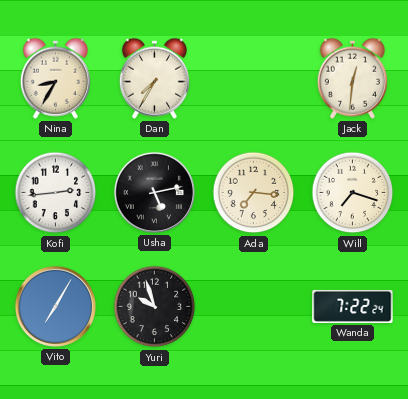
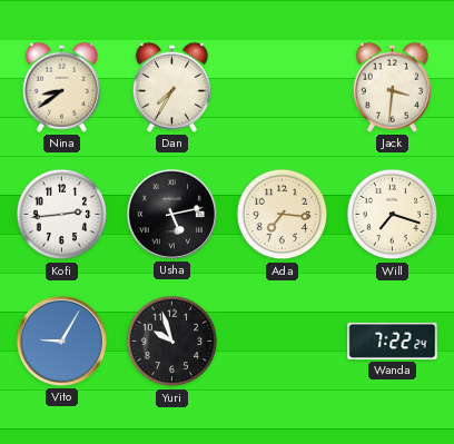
Nina: 8:35 -> 8:39 (61, 87)
Jack: 12:31 -> 3:31 (392, 87)
Vito: 7:05 -> 9:05 (61, 341)
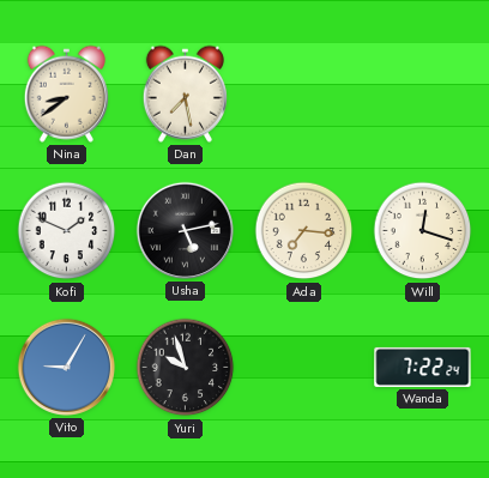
Dan: 7:35 -> 7:28 (185, 93)
Jack: 3:31 -> none (392, 87)
Kofi: 2:44 -> 1:49 (67, 231)
Will: 7:18 -> 12:18 (423, 231)
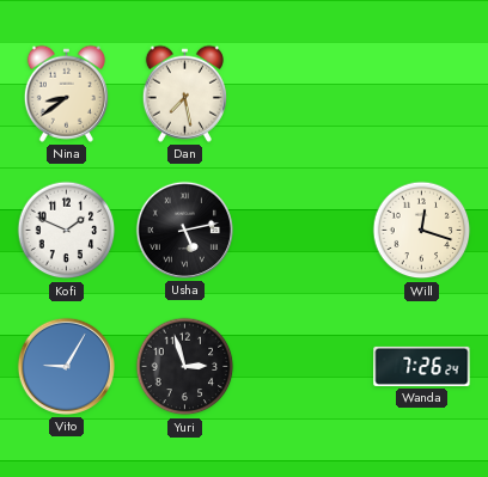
Ada: 7:16 -> none (304, 231)
Yuri: 9:57 -> 2:57 (185, 367)
Wanda: 7:22 -> 7:26 (422, 366)
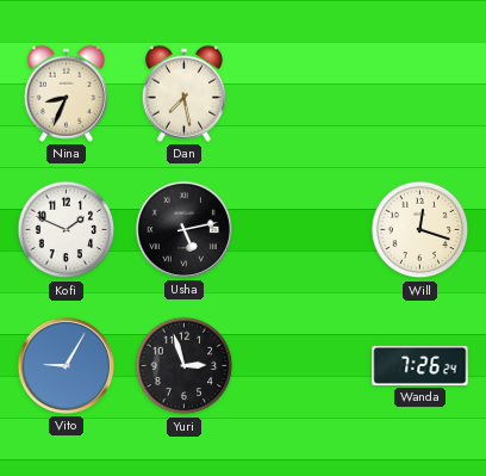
Nina: 8:39 -> 8:34 (66, 93)
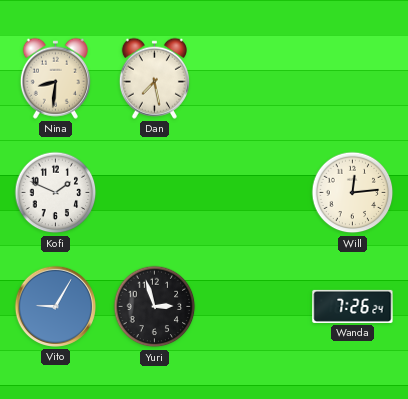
Nina: 8:34 -> 8:31 (55, 78)
Usha: 5:13 -> none (183, 229)
Will: 12:18 -> 12:14 (353, 193)
